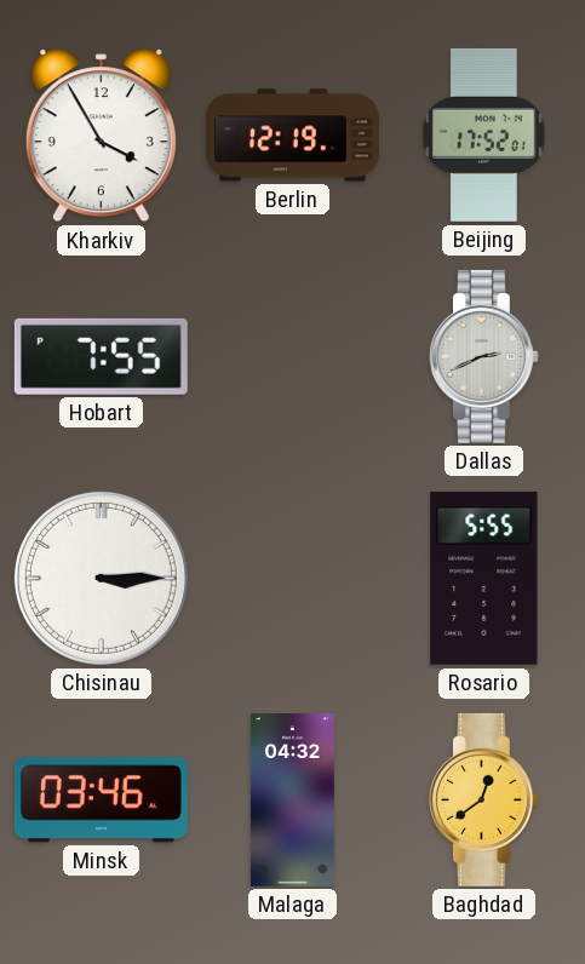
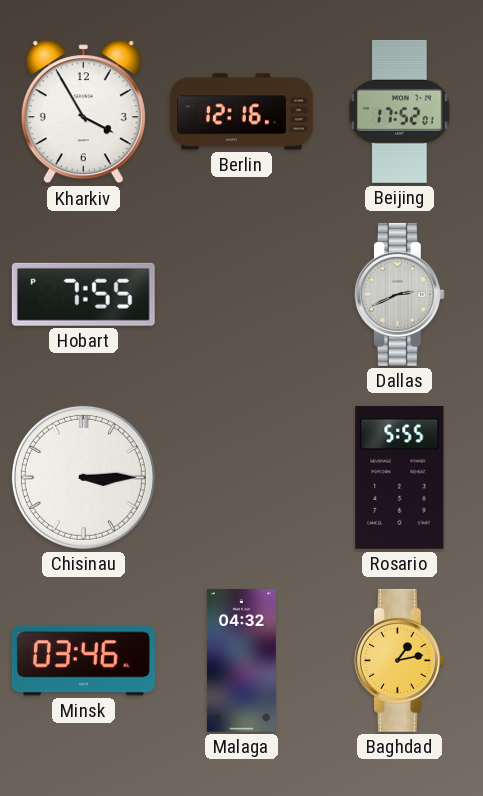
Berlin: 12:19 -> 12:16 (242, 112)
Baghdad: 12:39 -> 1:13 (399, 660)
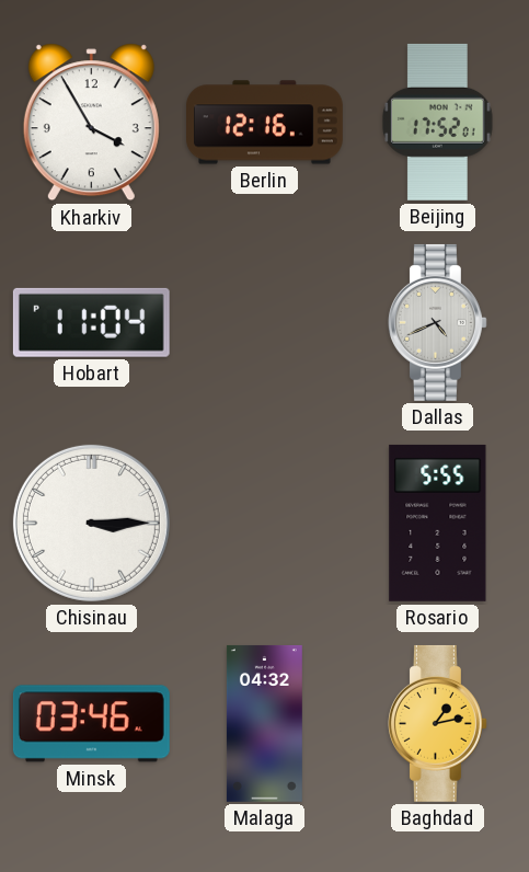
Hobart: 7:55 -> 11:04 (91, 322)
Dallas: 2:41 -> 4:41 (437, 322)
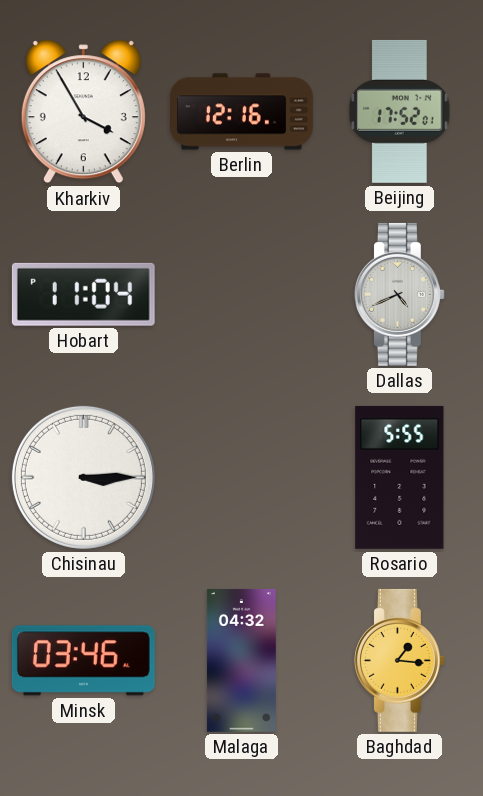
Baghdad: 1:13 -> 1:16 (399, 660)
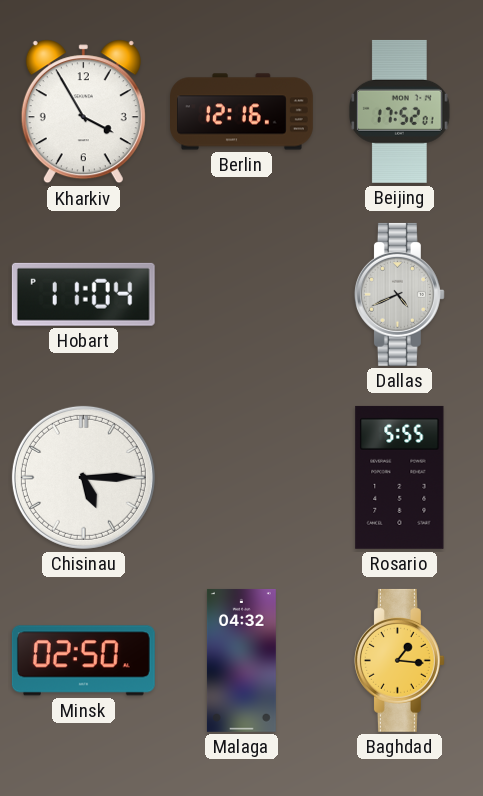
Chisinau: 3:15 -> 5:15 (83, 477)
Minsk: 03:46 -> 02:50 (83, 661)
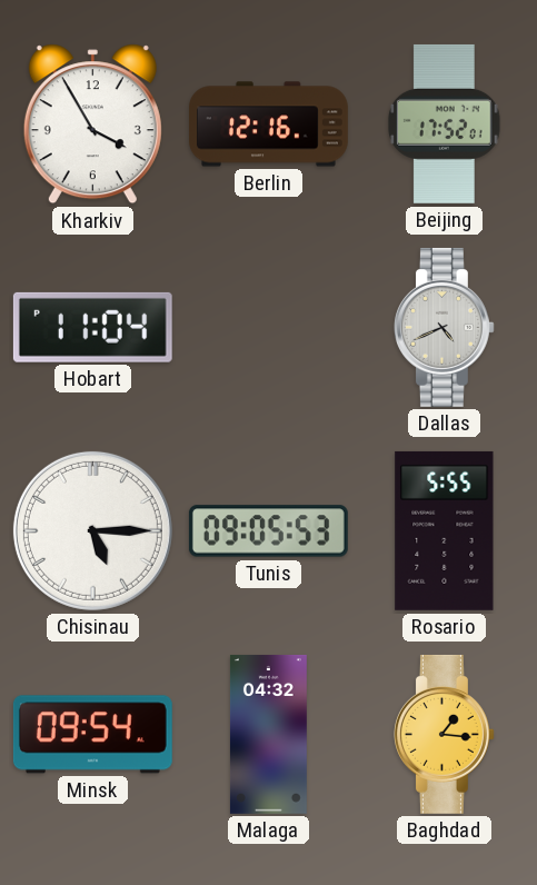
Tunis: none -> 09:05 (268, 531)
Minsk: 02:50 -> 09:54 (92, 735)
